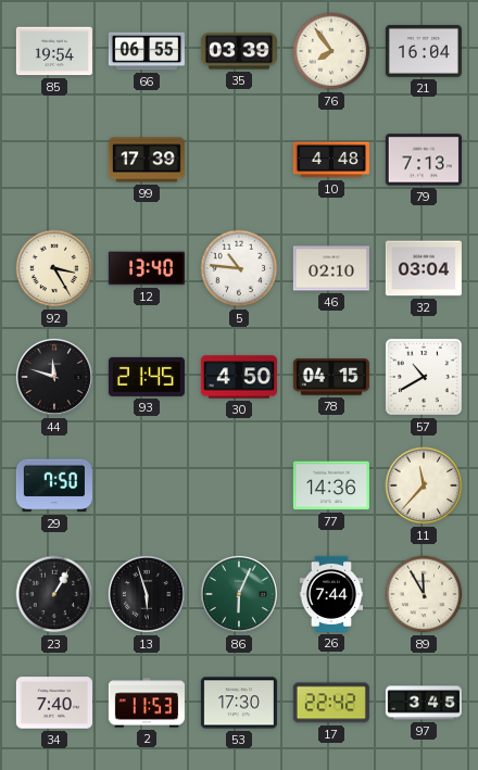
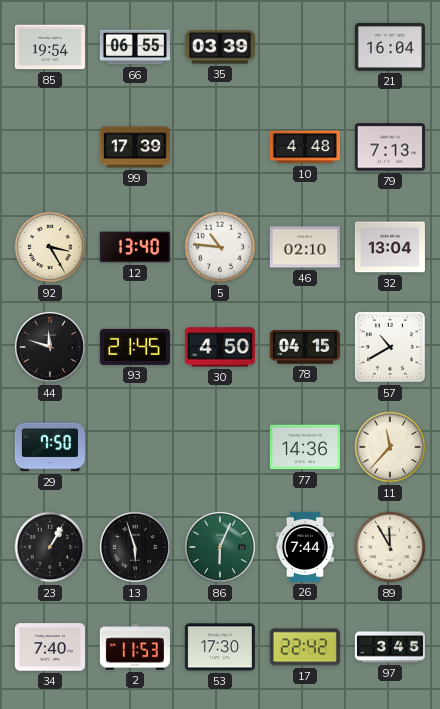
76: 7:54 -> none (331, 51)
32: 03:04 -> 13:04 (390, 247)
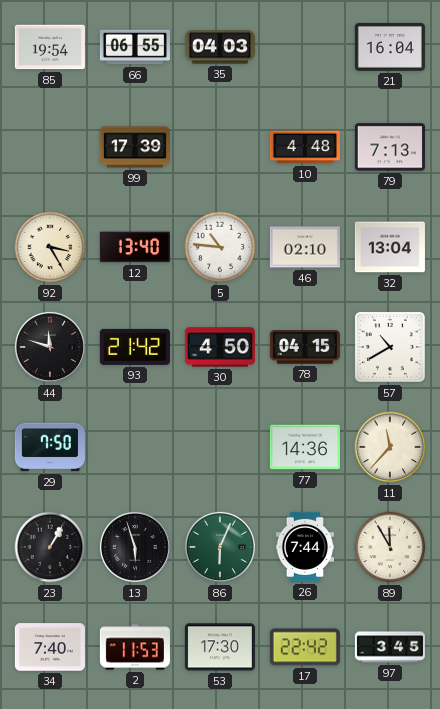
35: 03:39 -> 04:03 (220, 47)
93: 21:45 -> 21:42 (135, 347)
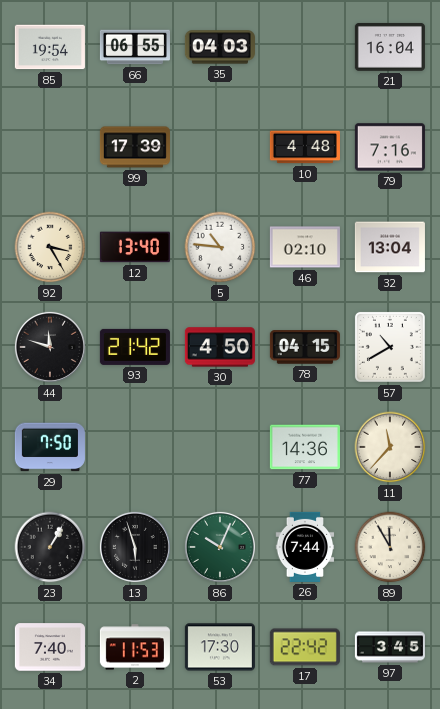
79: 7:13 -> 7:16 (390, 147)
86: 6:04 -> 10:04 (220, 547)
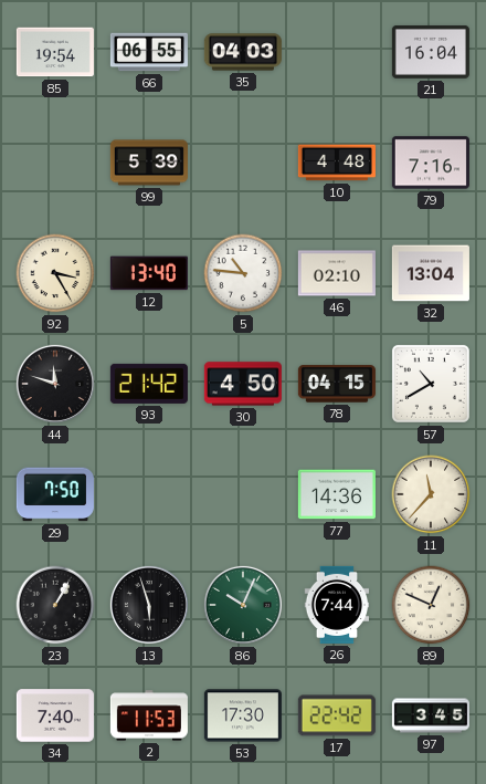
99: 17:39 -> 5:39 (149, 163)
89: 11:55 -> 12:49 (431, 605)
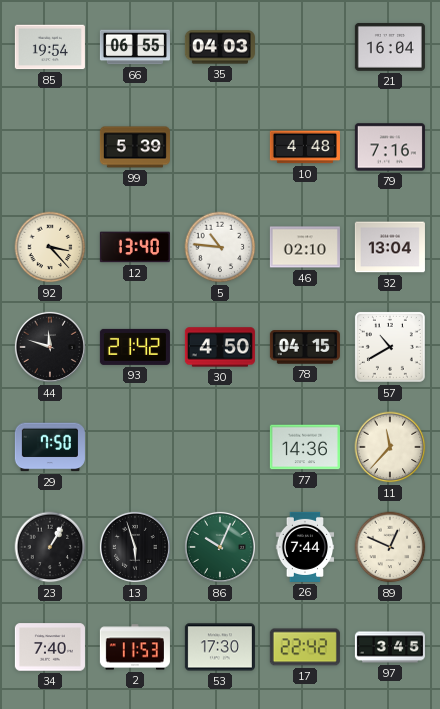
92: 3:25 -> 3:23 (50, 247)
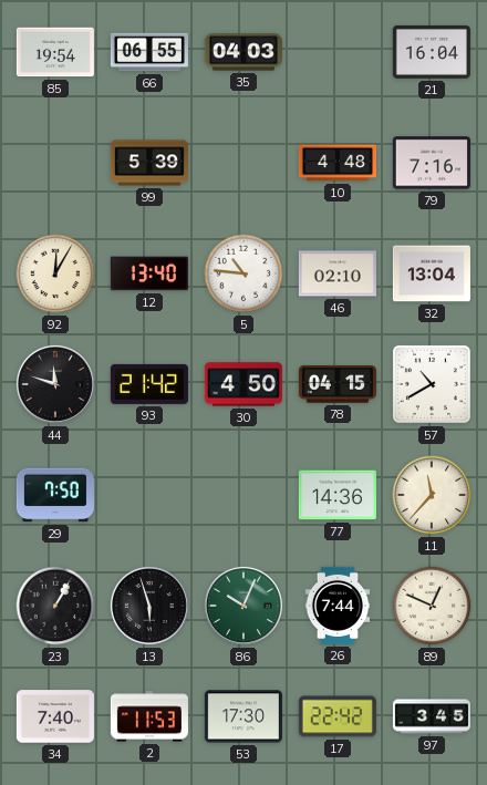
92: 3:23 -> 12:05 (55, 273)
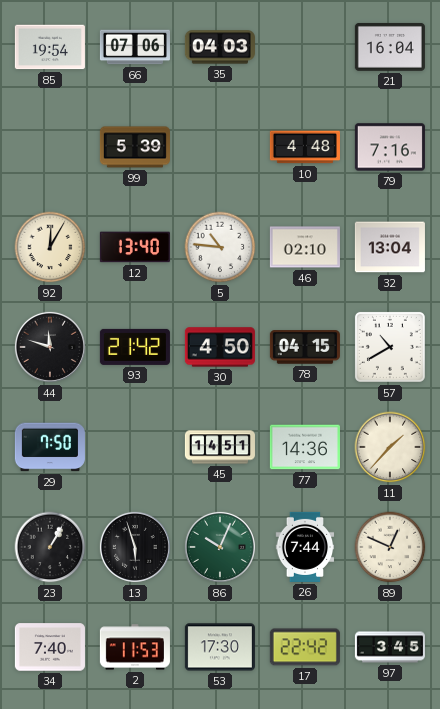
66: 06:55 -> 07:06 (135, 47)
45: none -> 14:51 (220, 447)
11: 11:37 -> 1:37 (390, 447)
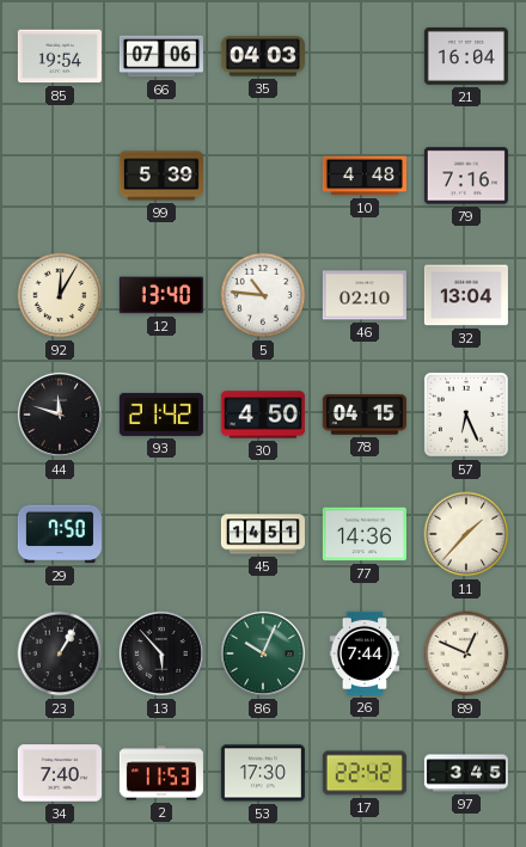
57: 10:40 -> 6:26 (466, 415)
13: 5:57 -> 5:53 (161, 653)
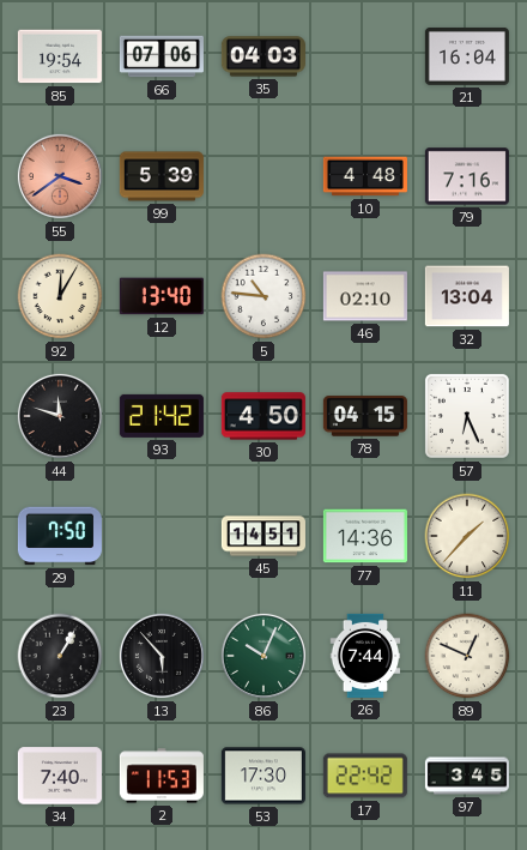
55: none -> 3:39 (60, 176)
